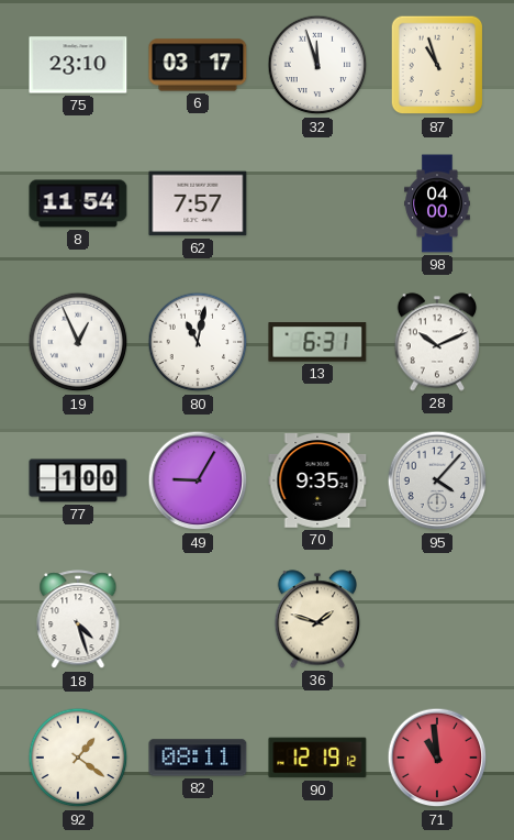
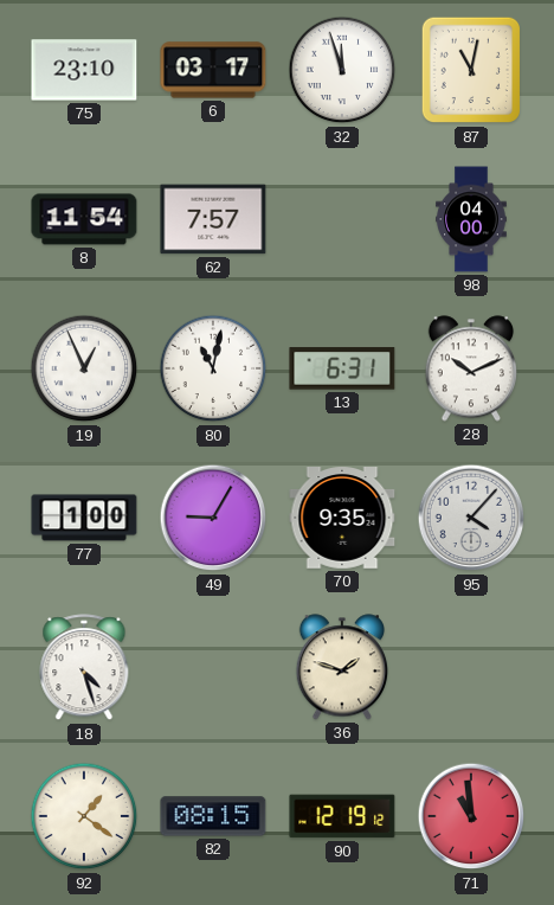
87: 10:57 -> 11:02 (470, 70)
82: 08:11 -> 08:15 (213, 816)
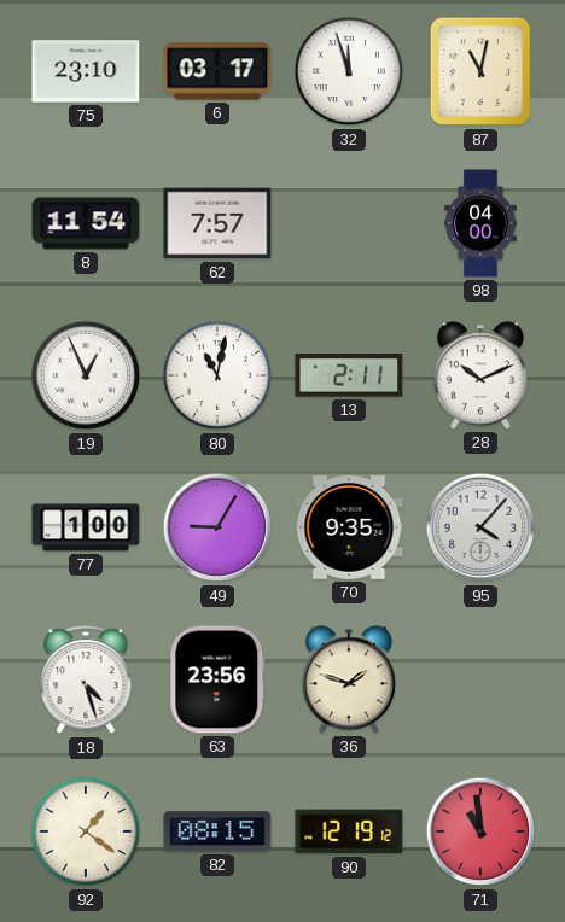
13: 6:31 -> 2:11 (349, 375)
63: none -> 23:56 (217, 679)
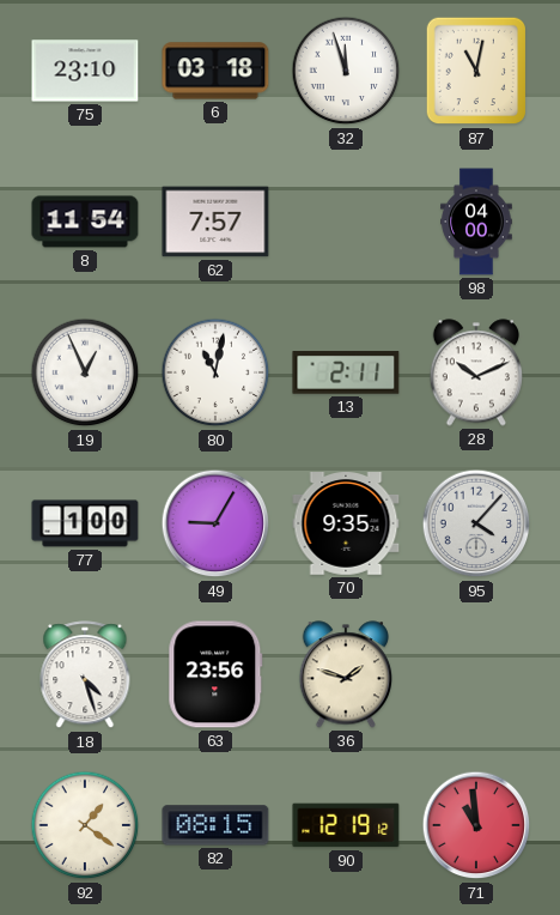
6: 03:17 -> 03:18 (215, 71)
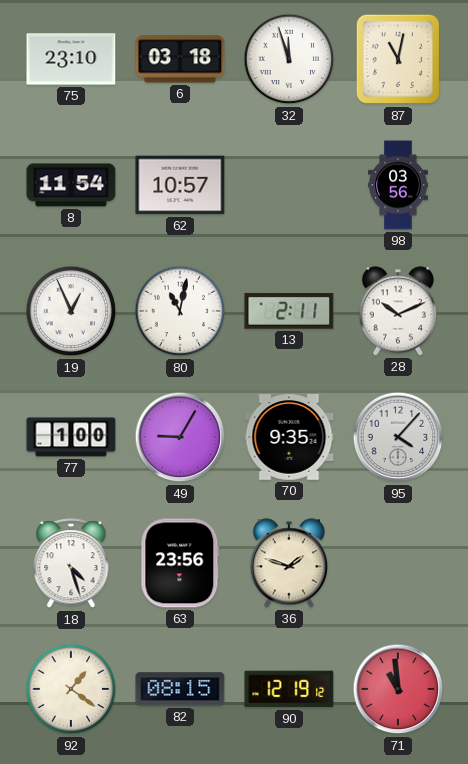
62: 7:57 -> 10:57 (180, 185)
98: 04:00 -> 03:56 (398, 185)
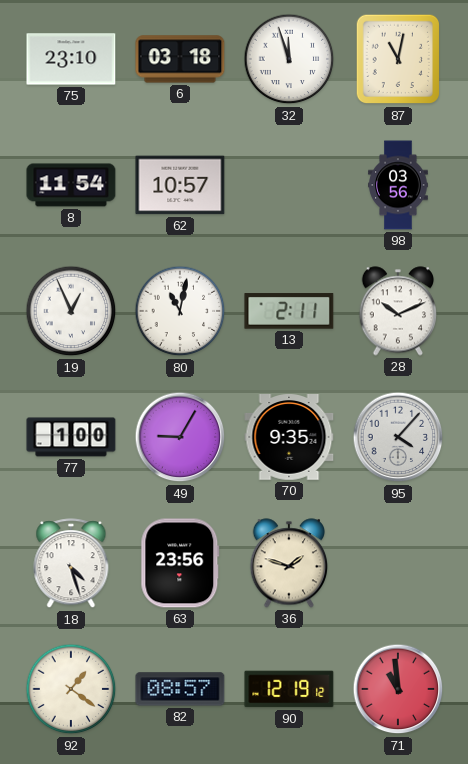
82: 08:15 -> 08:57 (180, 689)
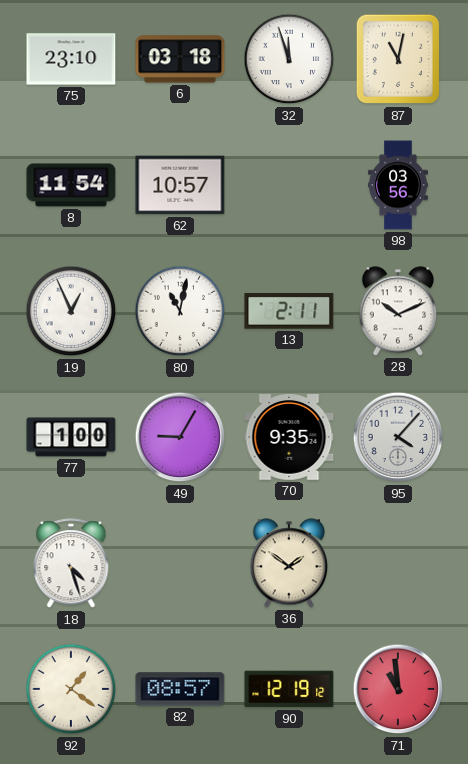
63: 23:56 -> none (180, 563)
36: 1:48 -> 1:51 (288, 563)
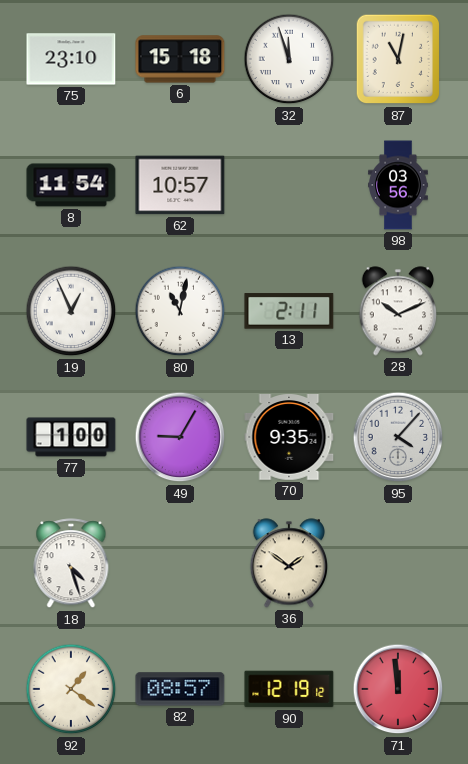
6: 03:18 -> 15:18 (180, 59)
71: 10:59 -> 11:59 (398, 689)
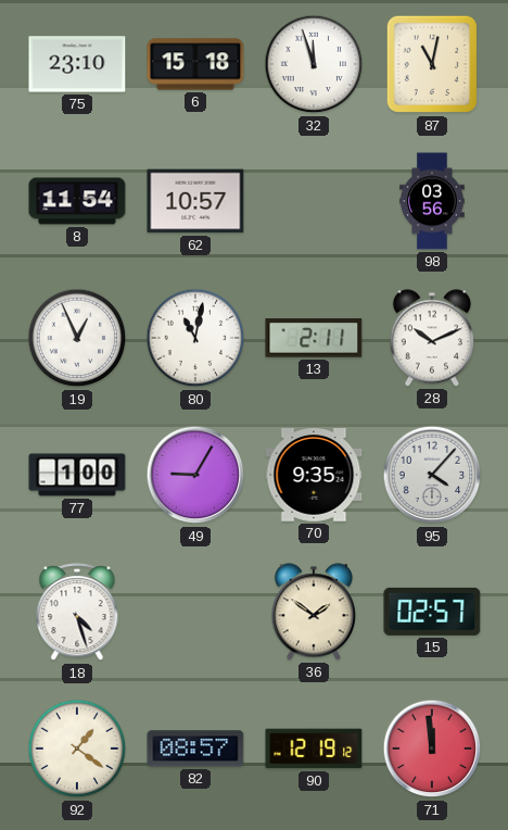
15: none -> 02:57 (432, 612)
